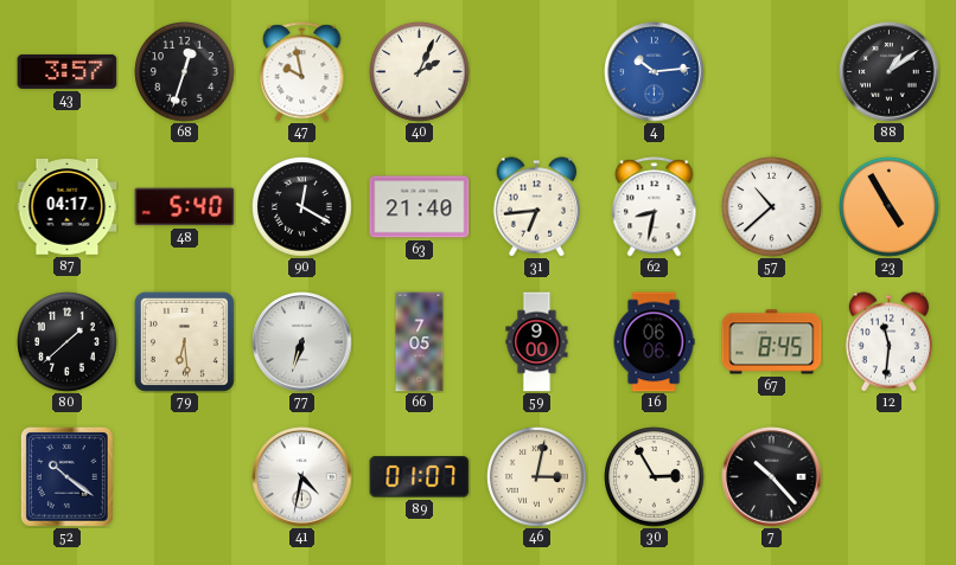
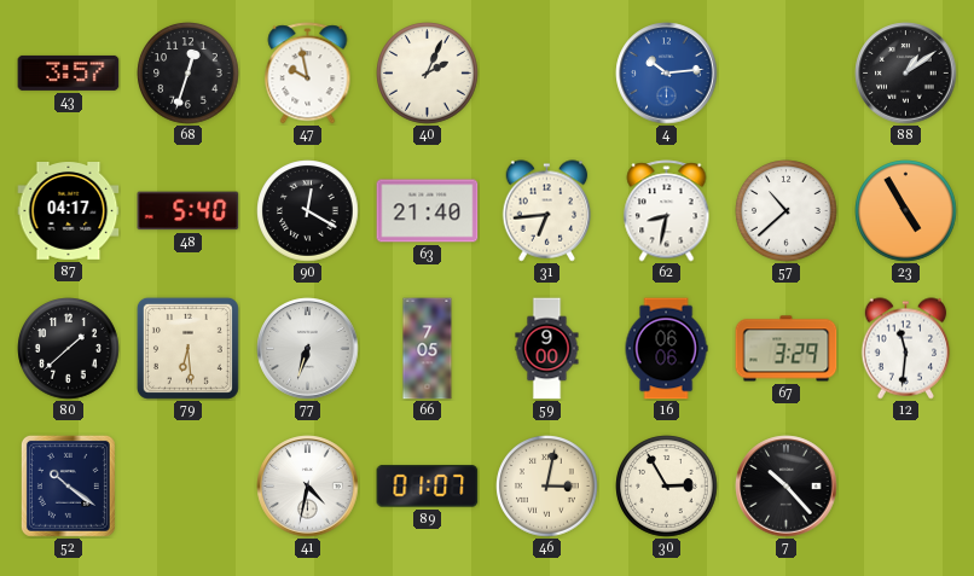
67: 8:45 -> 3:29 (787, 349)
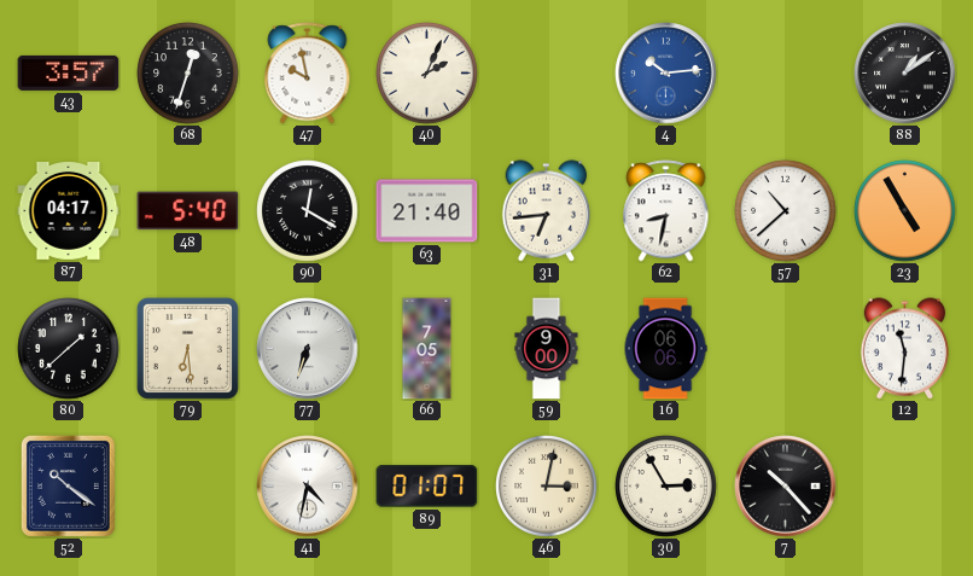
67: 3:29 -> none (787, 349)
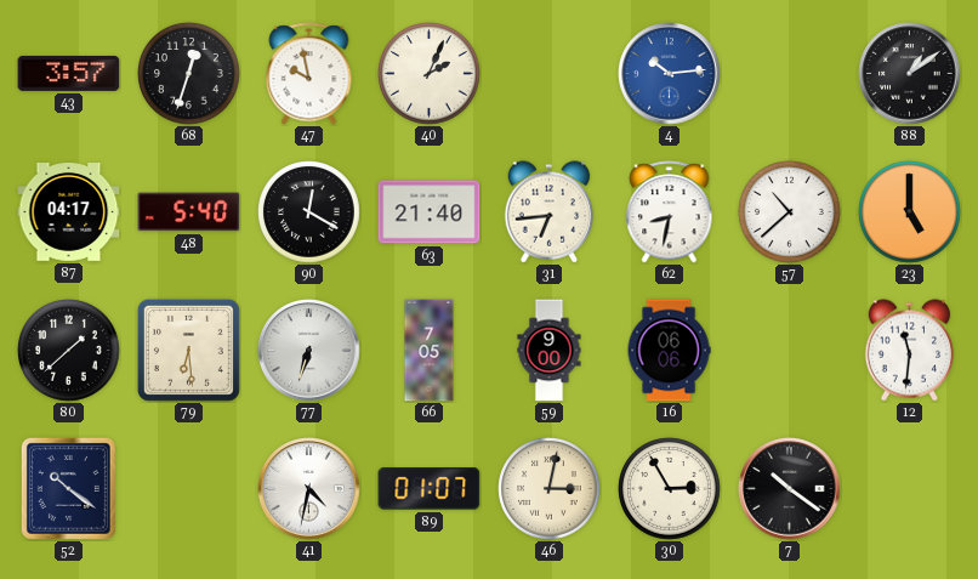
23: 4:55 -> 5:00 (910, 212)
7: 10:23 -> 10:21 (790, 489)
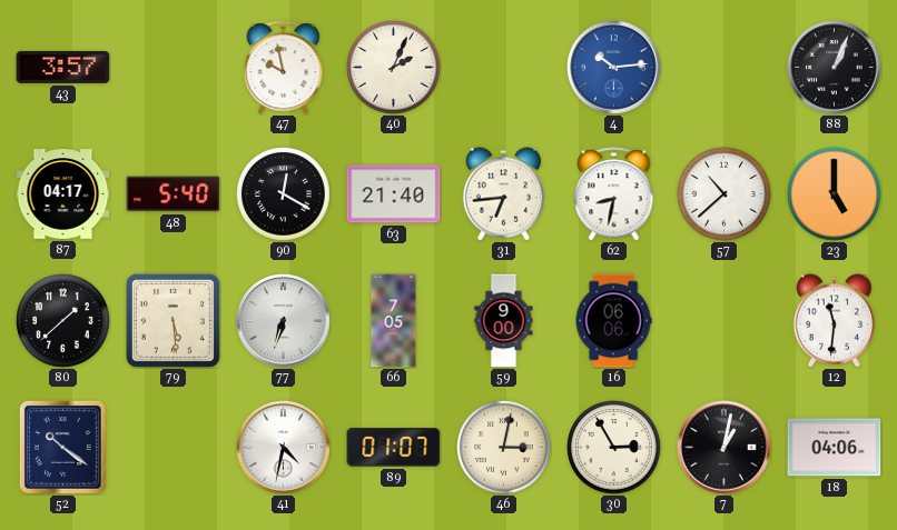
68: 12:33 -> none (189, 74)
88: 1:09 -> 1:04 (835, 68)
79: 6:29 -> 5:29 (172, 320)
7: 10:21 -> 1:02 (724, 448)
18: none -> 04:06 (835, 448)
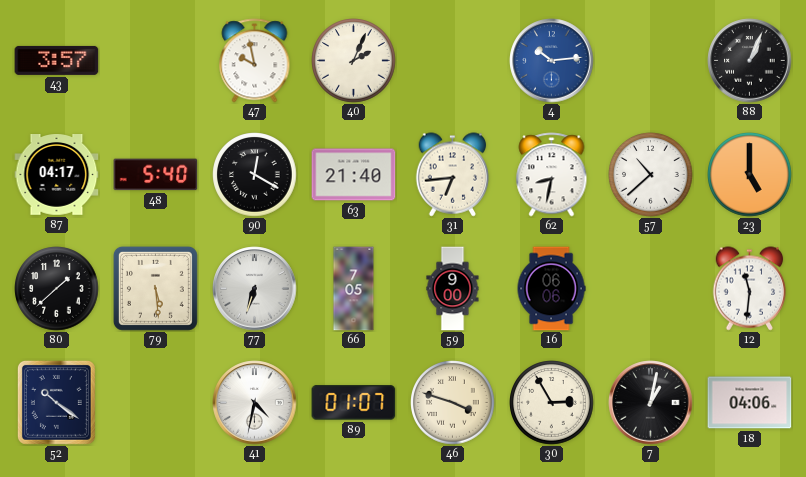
46: 3:02 -> 3:48 (453, 403)
